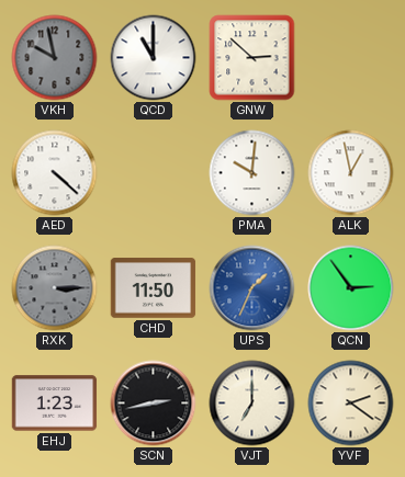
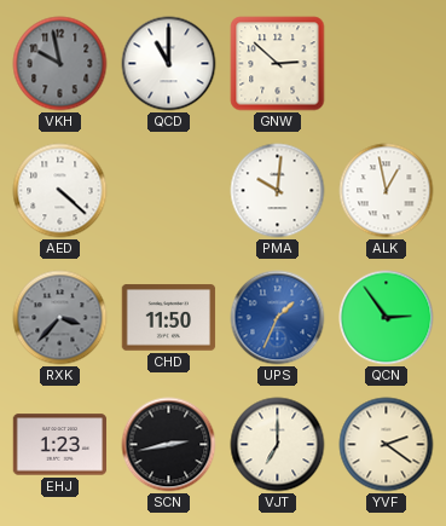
RXK: 3:15 -> 3:37 (60, 318)
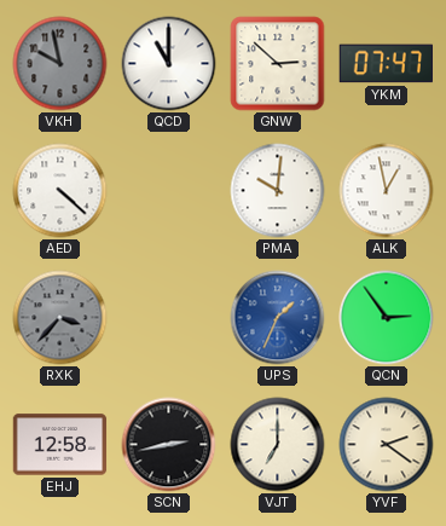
YKM: none -> 07:47 (387, 64)
CHD: 11:50 -> none (169, 318)
EHJ: 1:23 -> 12:58 (60, 445)
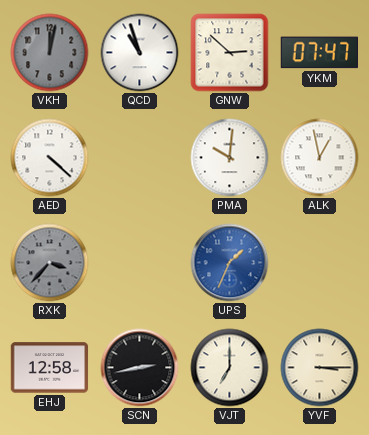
VKH: 9:58 -> 12:02 (50, 53)
QCD: 11:00 -> 10:57 (140, 53)
QCN: 2:54 -> none (387, 318)
YVF: 2:21 -> 3:15 (320, 368)
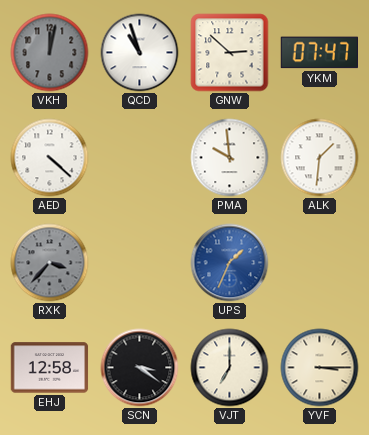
PMA: 10:01 -> 9:59 (230, 158)
ALK: 12:58 -> 1:31 (320, 158)
SCN: 2:43 -> 3:21 (140, 368)
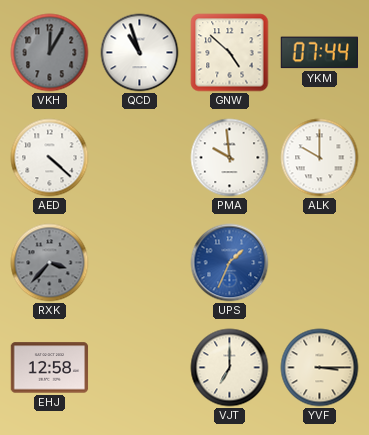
VKH: 12:02 -> 12:05 (50, 53)
GNW: 2:52 -> 4:52 (230, 53)
YKM: 07:47 -> 07:44 (320, 53)
ALK: 1:31 -> 10:00 (320, 158)
SCN: 3:21 -> none (140, 368)
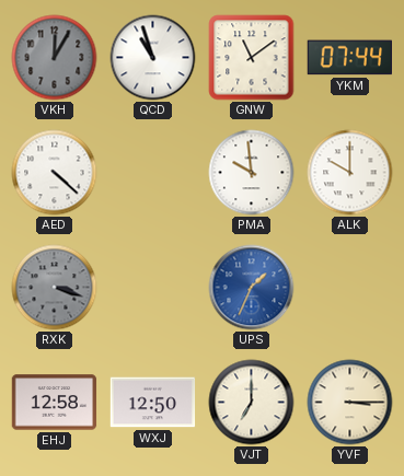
GNW: 4:52 -> 11:09 (252, 58)
RXK: 3:37 -> 3:18 (55, 288)
WXJ: none -> 12:50 (153, 403)
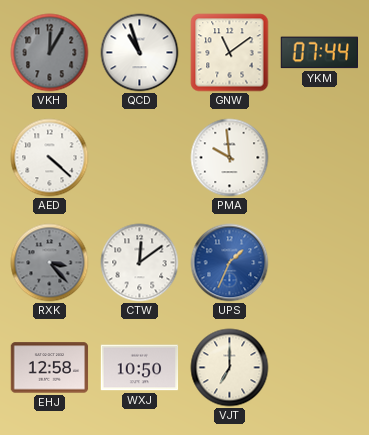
ALK: 10:00 -> none (350, 173)
RXK: 3:18 -> 3:23 (50, 263)
CTW: none -> 12:09 (140, 263)
WXJ: 12:50 -> 10:50 (140, 368)
YVF: 3:15 -> none (350, 403)
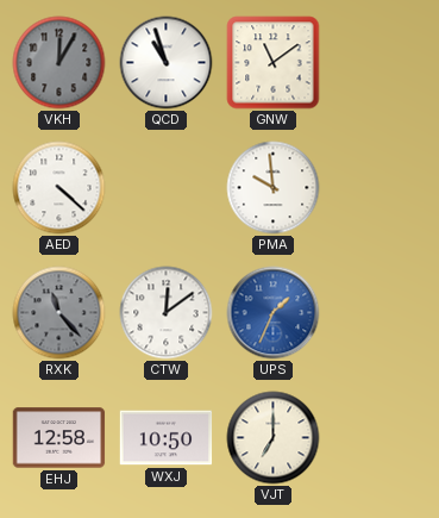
YKM: 07:44 -> none (320, 53)
RXK: 3:23 -> 11:23 (59, 313)
